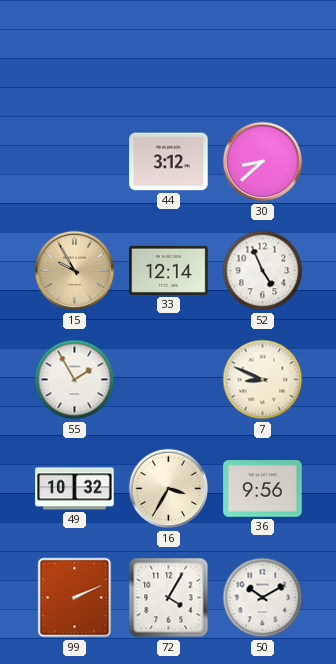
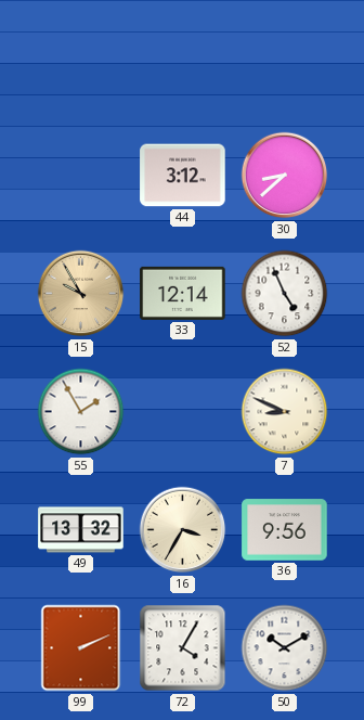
49: 10:32 -> 13:32 (81, 530)
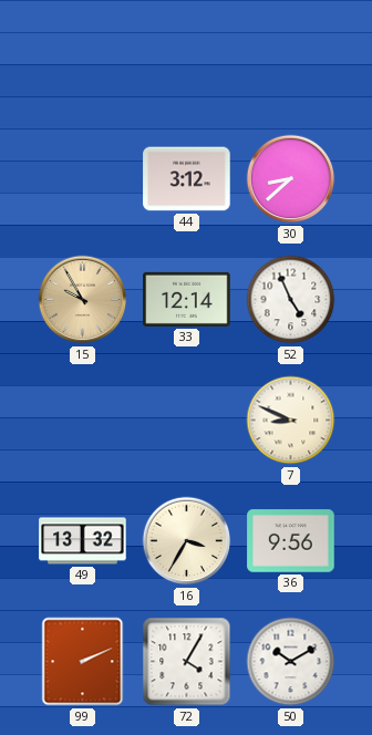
55: 1:55 -> none (81, 412)
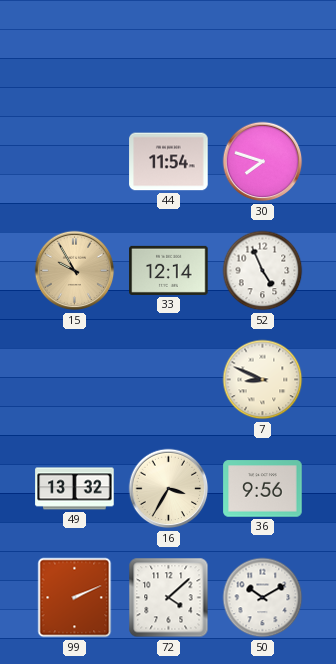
44: 3:12 -> 11:54 (169, 162)
30: 8:38 -> 7:48 (263, 162)
72: 4:05 -> 4:08 (169, 598)
